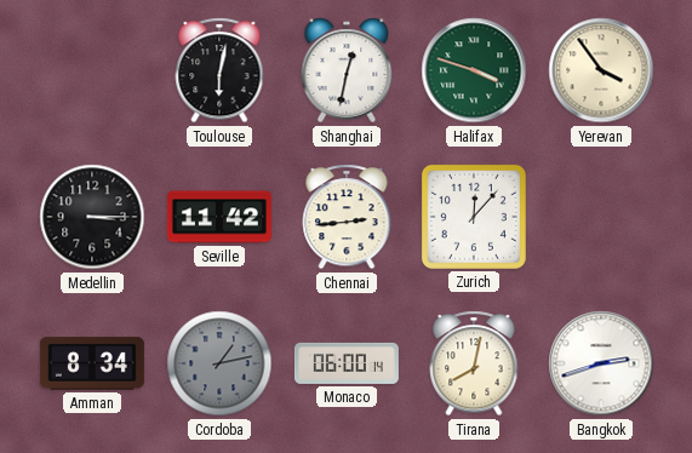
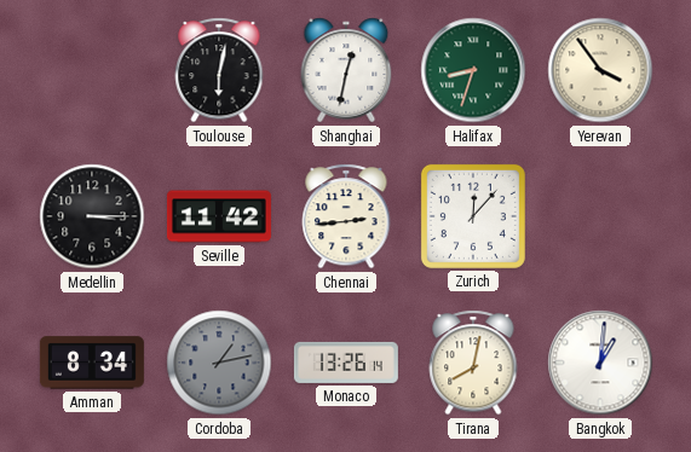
Halifax: 3:48 -> 8:33 (473, 70)
Monaco: 06:00 -> 13:26 (346, 363)
Bangkok: 2:42 -> 1:01 (600, 363)
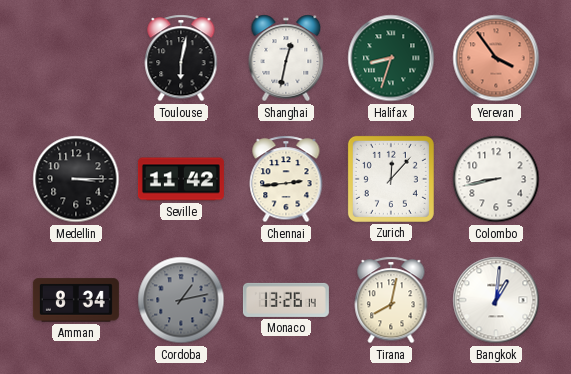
Yerevan dial: cream -> salmon (496, 58)
Colombo: none -> 8:43 (496, 179)
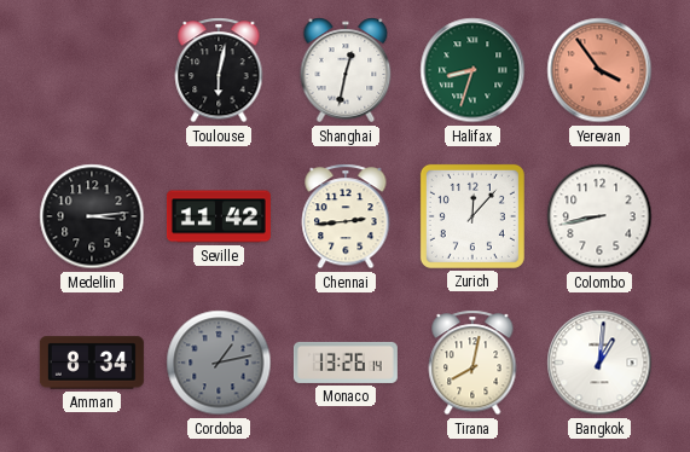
Medellin: 3:15 -> 3:14 (92, 216)
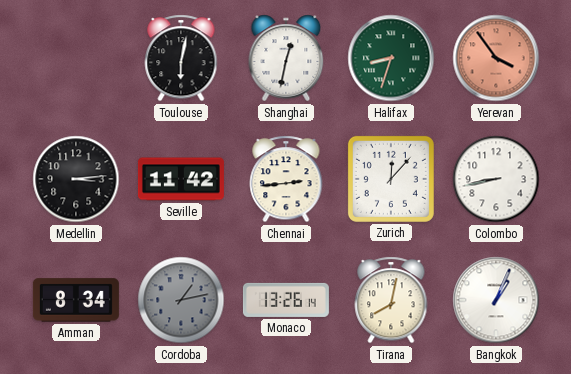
Bangkok: 1:01 -> 1:04 (496, 300)
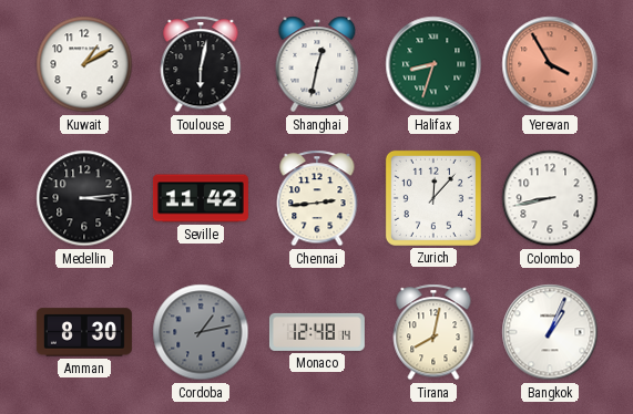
Kuwait: none -> 1:10 (84, 64)
Yerevan: 3:54 -> 3:55 (550, 64)
Amman: 8:34 -> 8:30 (84, 332)
Monaco: 13:26 -> 12:48 (317, 332)
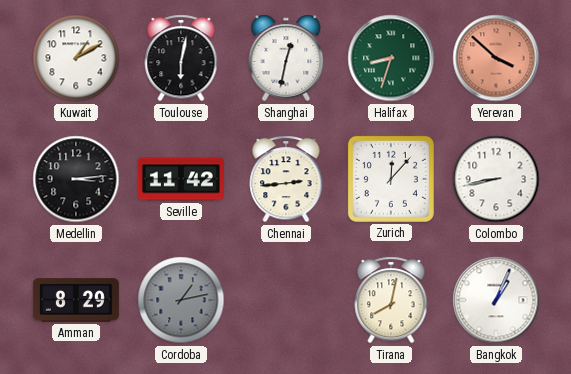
Yerevan: 3:55 -> 3:52 (496, 58)
Amman: 8:30 -> 8:29 (76, 300)
Monaco: 12:48 -> none (317, 332)
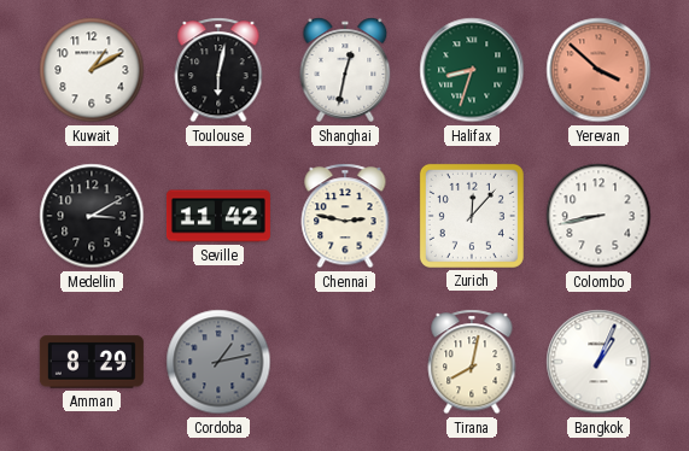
Medellin: 3:14 -> 3:10 (92, 216)
Chennai: 2:44 -> 2:47 (345, 216)
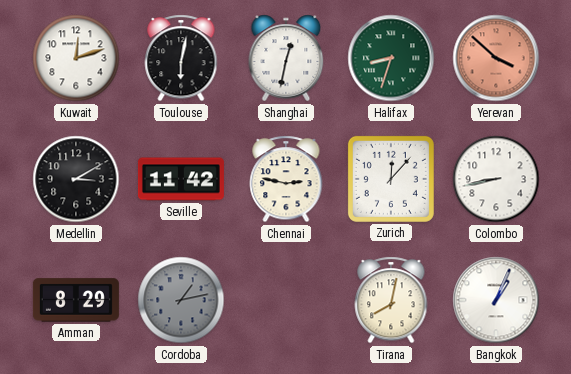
Kuwait: 1:10 -> 12:12 (76, 58)
